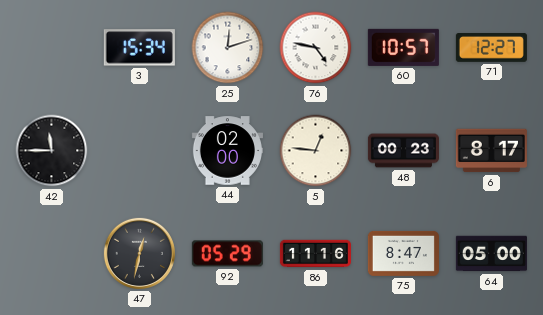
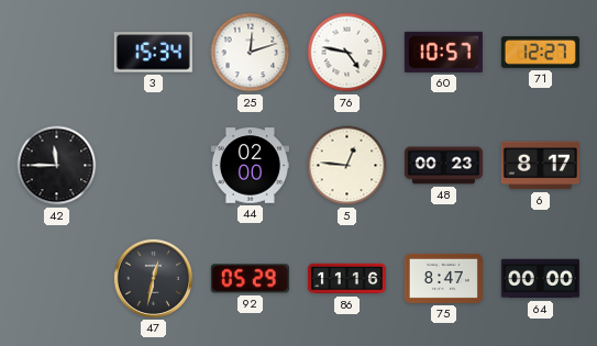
64: 05:00 -> 00:00 (540, 279)
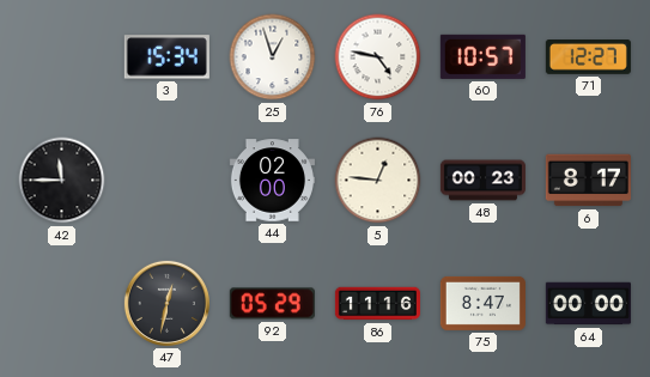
25: 12:12 -> 12:57 (273, 57)
